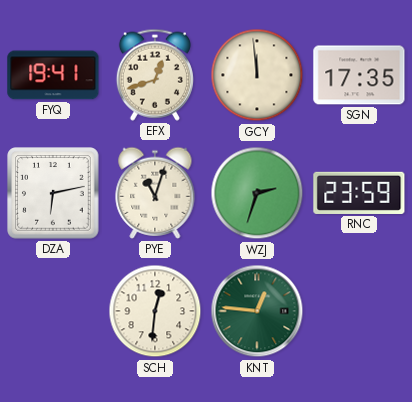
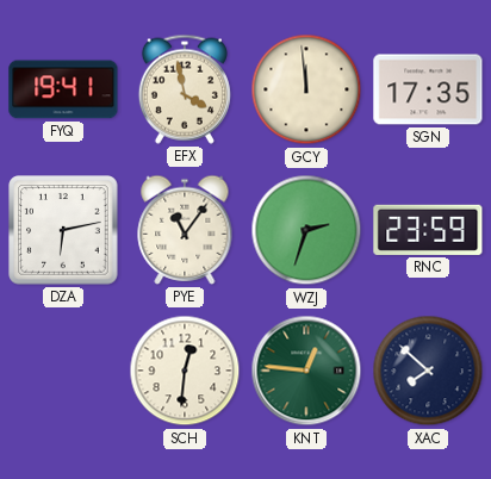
EFX: 12:42 -> 3:58 (185, 89)
PYE: 11:03 -> 11:06 (185, 230)
XAC: none -> 7:52 (428, 371)
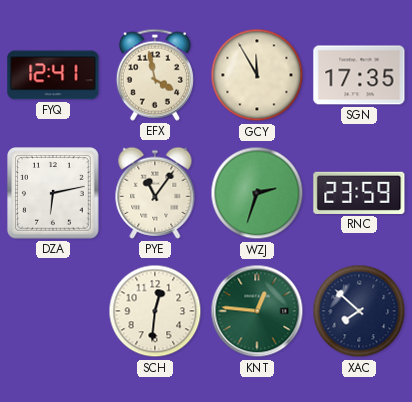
FYQ: 19:41 -> 12:41 (53, 75)
GCY: 11:59 -> 11:55 (257, 75)
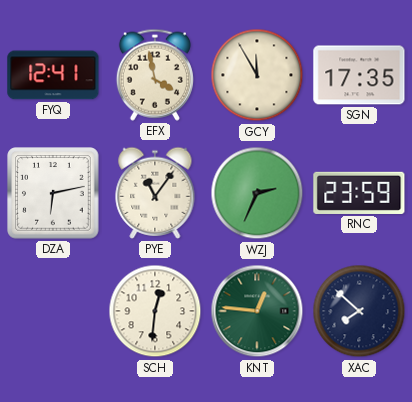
WZJ: 2:33 -> 2:34 (257, 193)
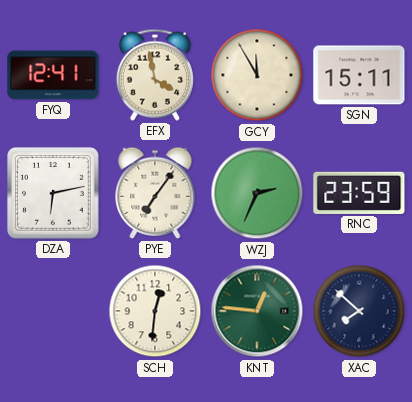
SGN: 17:35 -> 15:11 (359, 75)
PYE: 11:06 -> 7:06 (155, 193)
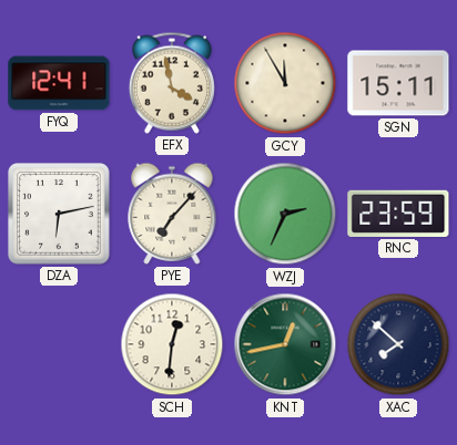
PYE: 7:06 -> 7:07 (172, 214)
KNT: 12:46 -> 12:43 (285, 344)
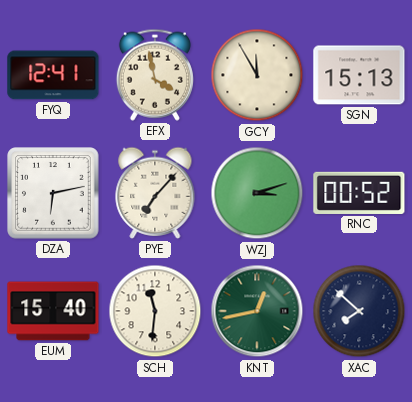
SGN: 15:11 -> 15:13 (359, 75)
WZJ: 2:34 -> 3:12 (257, 193)
RNC: 23:59 -> 00:52 (359, 193)
EUM: none -> 15:40 (53, 311)
SCH: 12:31 -> 11:31 (155, 311)
